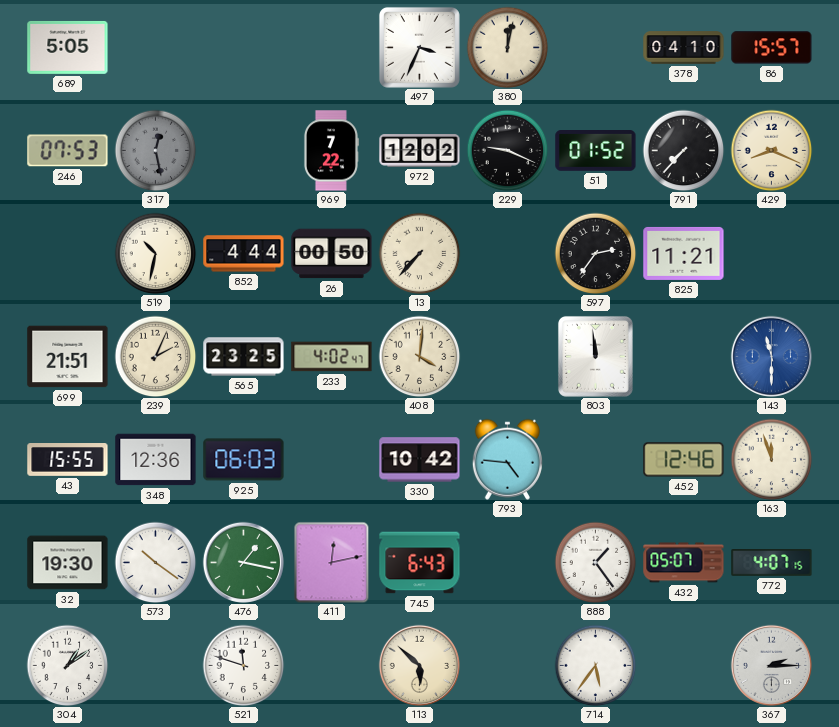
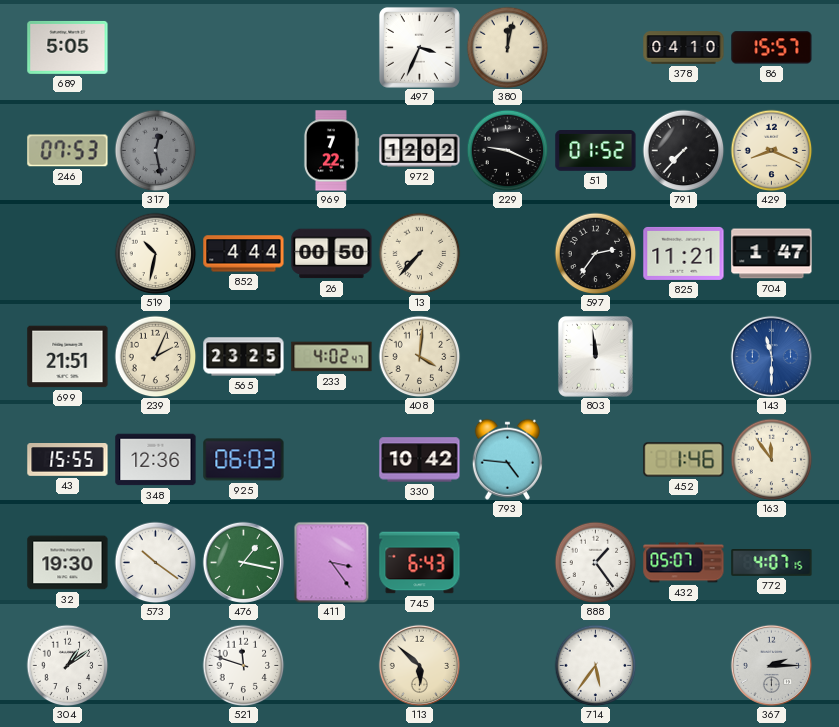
704: none -> 1:47 (772, 254)
452: 12:46 -> 1:46 (684, 460)
163: 11:57 -> 11:54 (771, 459)
411: 12:13 -> 3:24 (332, 562)
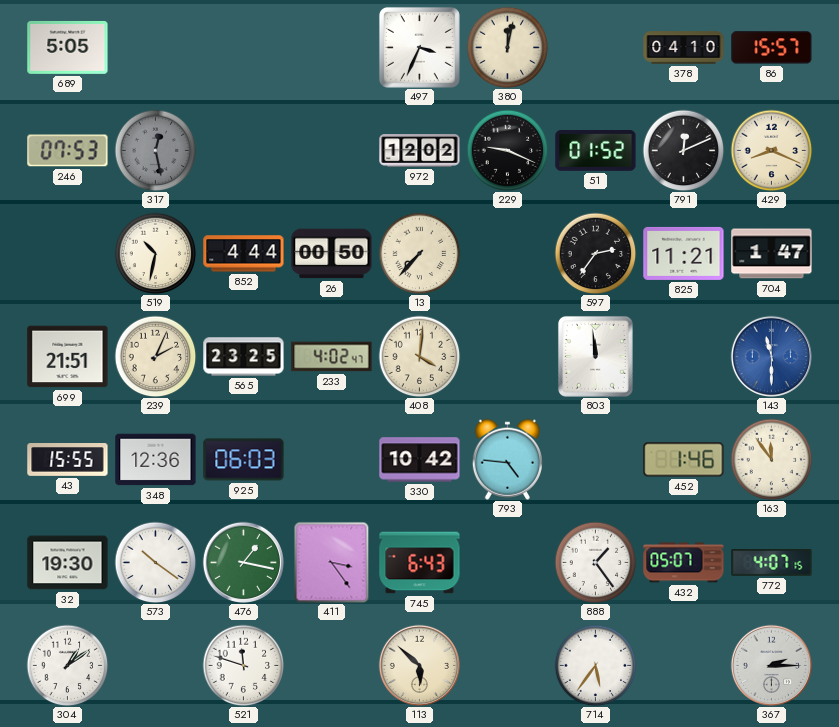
969: 7:22 -> none (331, 151)
791: 7:37 -> 12:11 (683, 150)
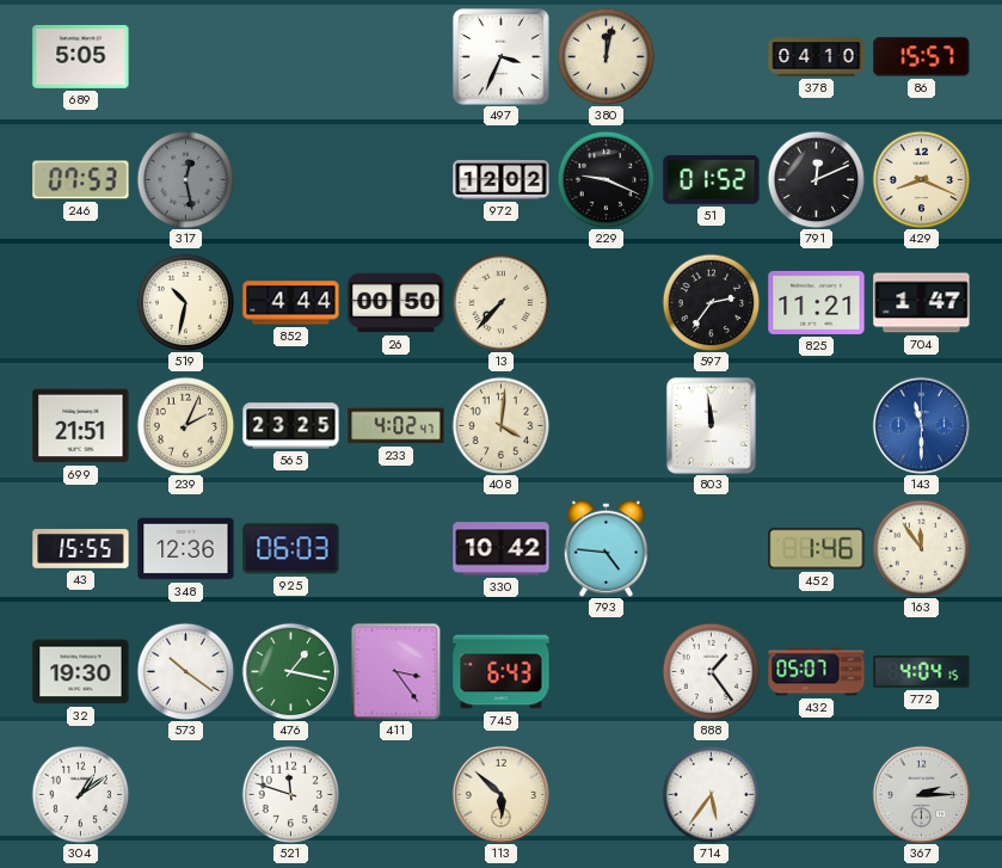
772: 4:07 -> 4:04 (922, 672)
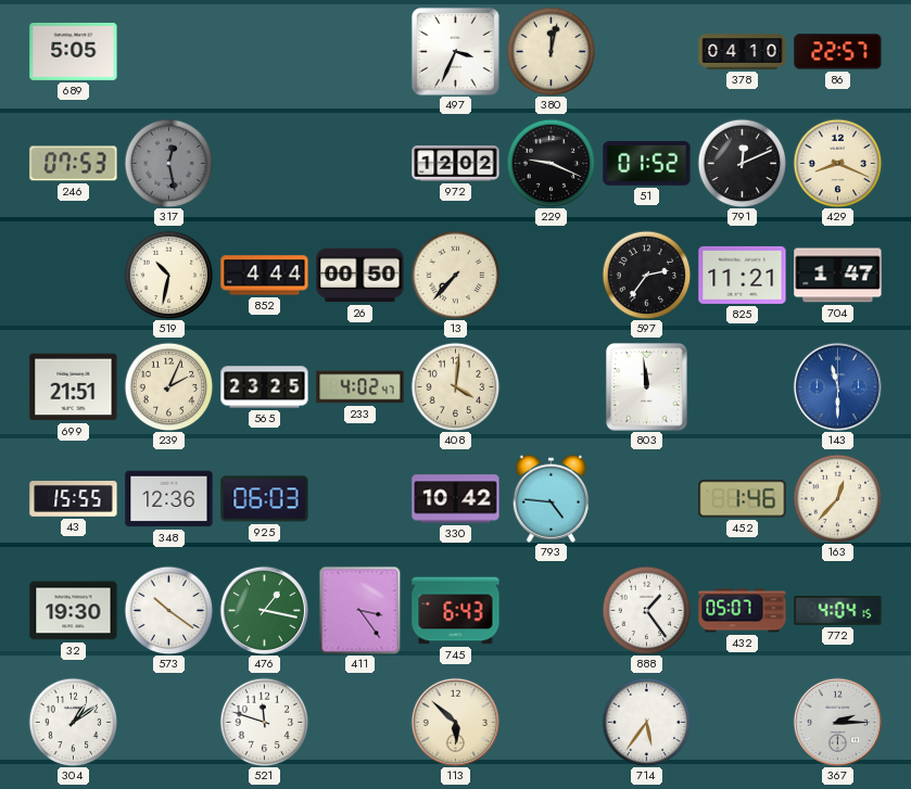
86: 15:57 -> 22:57 (838, 52)
163: 11:54 -> 12:37 (837, 498)
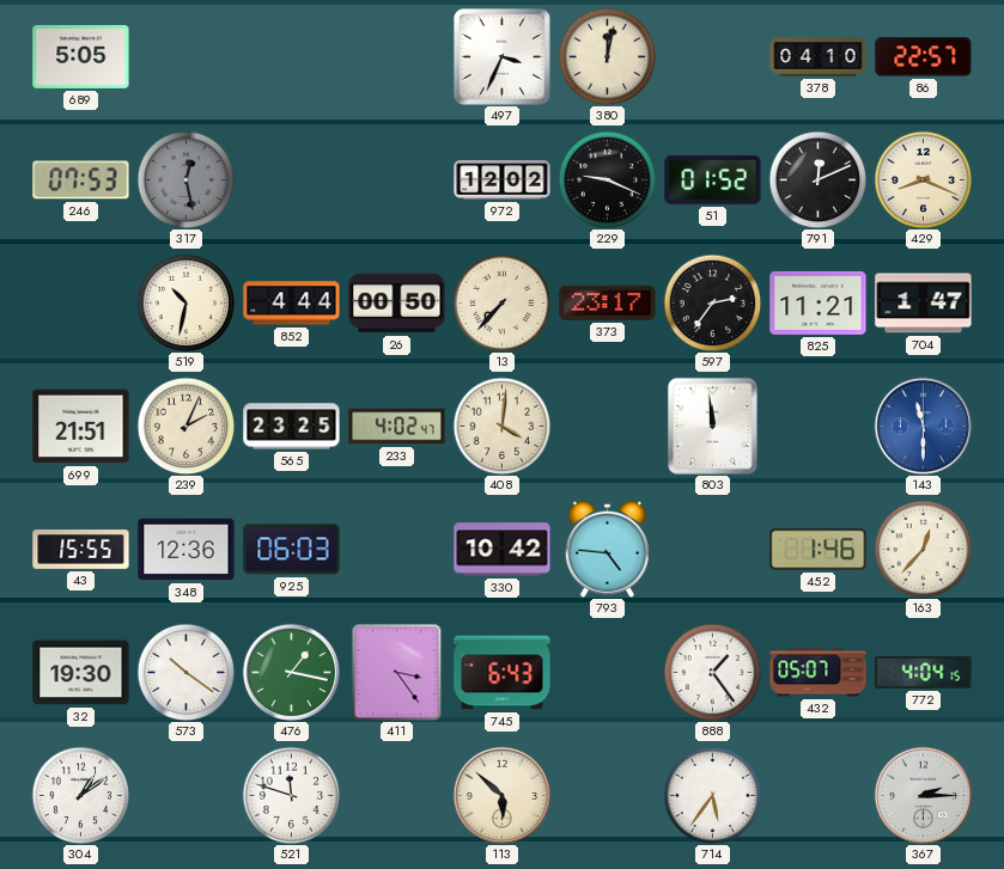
373: none -> 23:17 (608, 302)
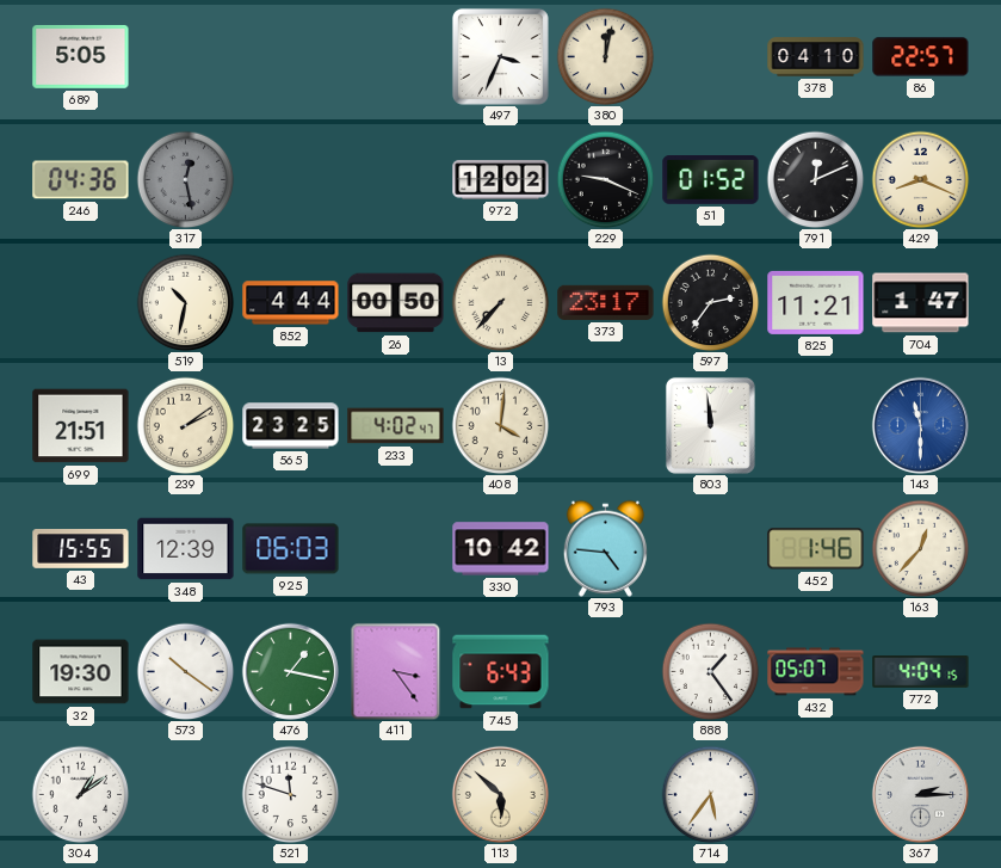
246: 07:53 -> 04:36 (81, 180)
239: 2:04 -> 2:09 (185, 425)
348: 12:36 -> 12:39 (186, 549)
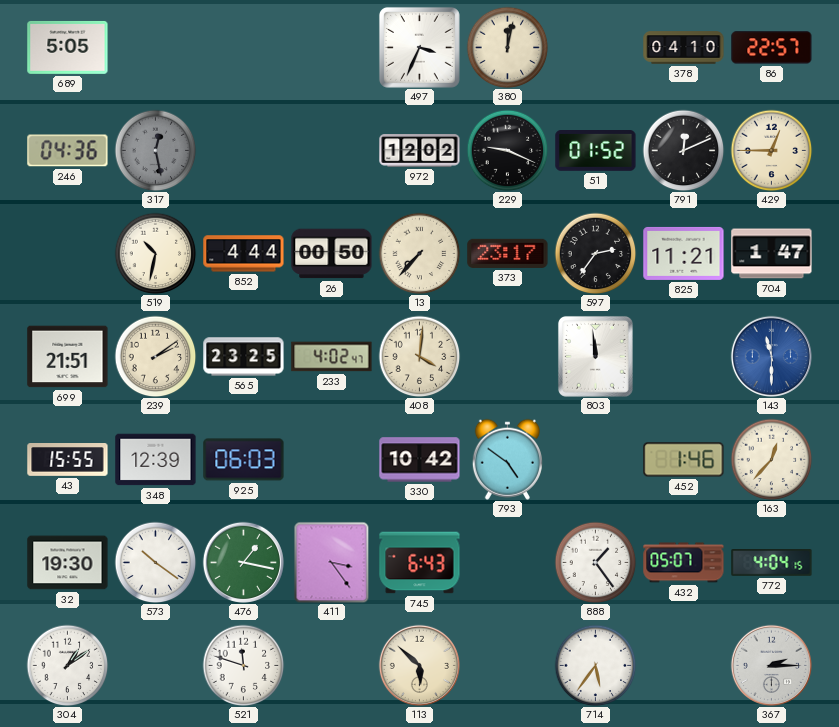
429: 8:19 -> 12:45 (771, 150)
793: 4:46 -> 4:51 (507, 459)
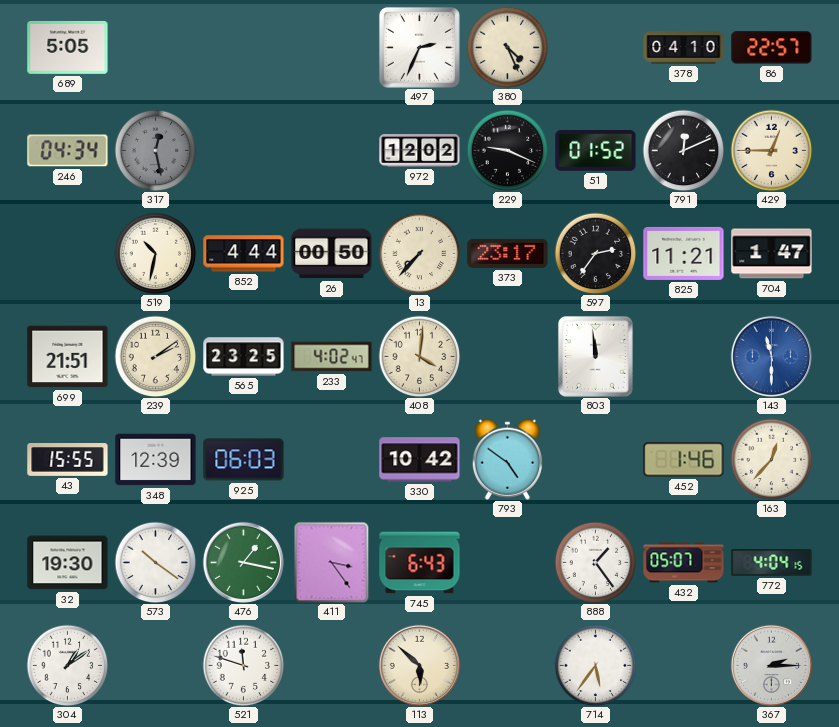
497: 3:34 -> 2:34 (419, 47)
380: 12:02 -> 4:26 (507, 47)
246: 04:36 -> 04:34 (68, 151)
